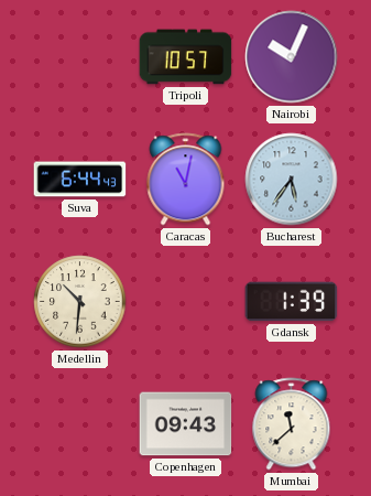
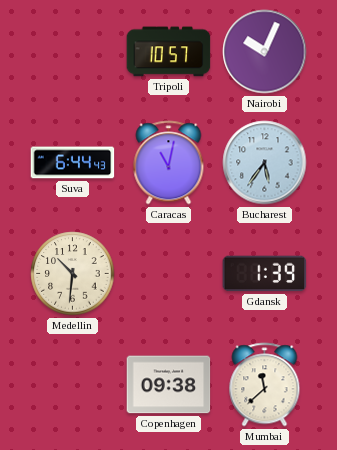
Copenhagen: 09:43 -> 09:38 (169, 385)
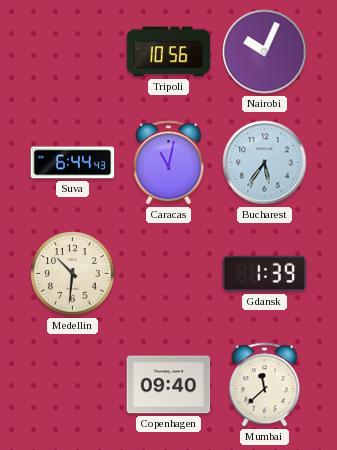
Tripoli: 10:57 -> 10:56 (169, 52)
Copenhagen: 09:38 -> 09:40 (169, 385)
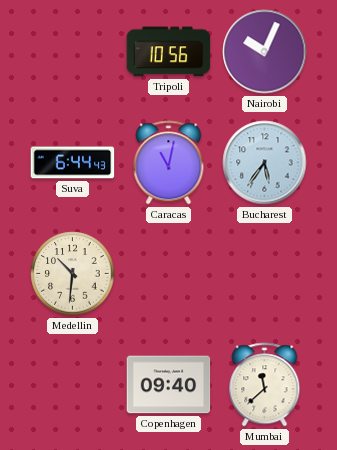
Gdansk: 1:39 -> none (265, 274)
